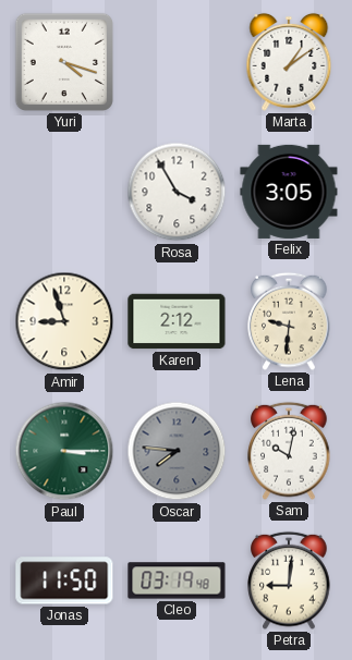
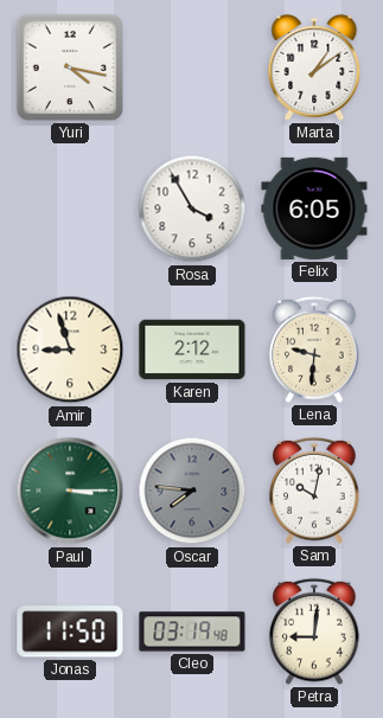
Yuri: 4:18 -> 4:17 (70, 68)
Felix: 3:05 -> 6:05 (314, 209)
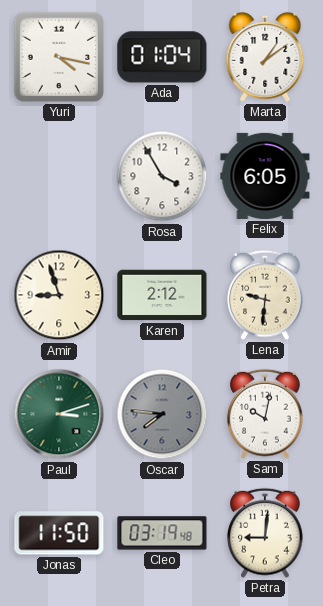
Ada: none -> 01:04 (162, 57)
Paul: 3:15 -> 3:12 (59, 414)
